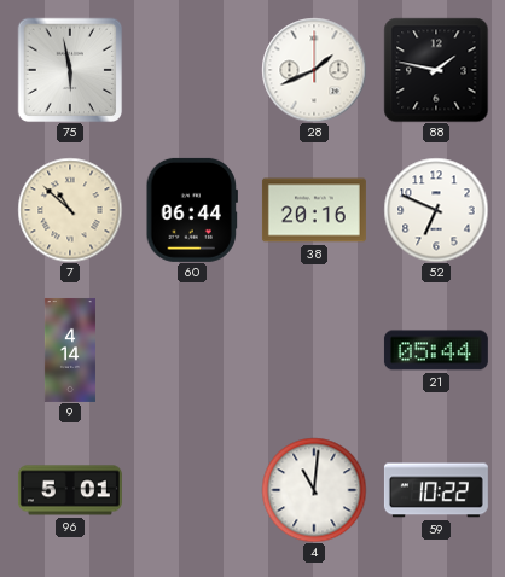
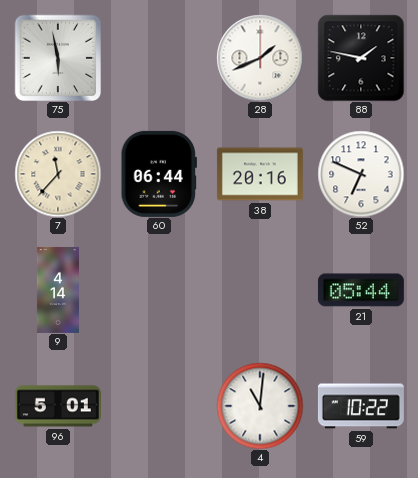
7: 10:52 -> 11:37 (58, 174)
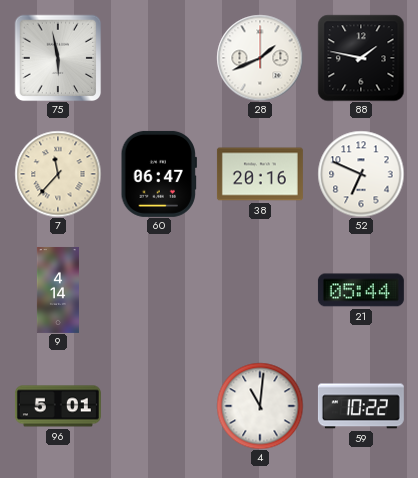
60: 06:44 -> 06:47 (159, 174)
